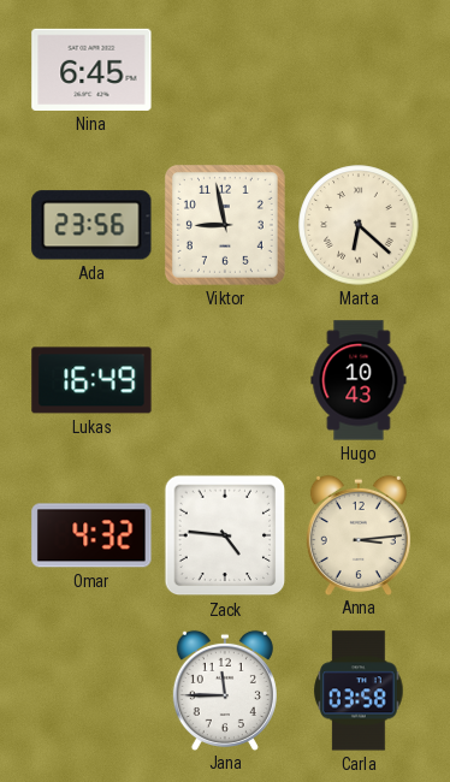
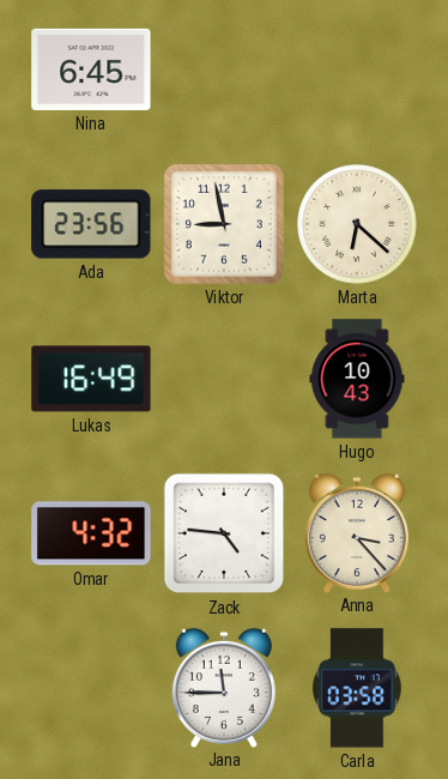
Anna: 3:14 -> 3:23 (357, 532)
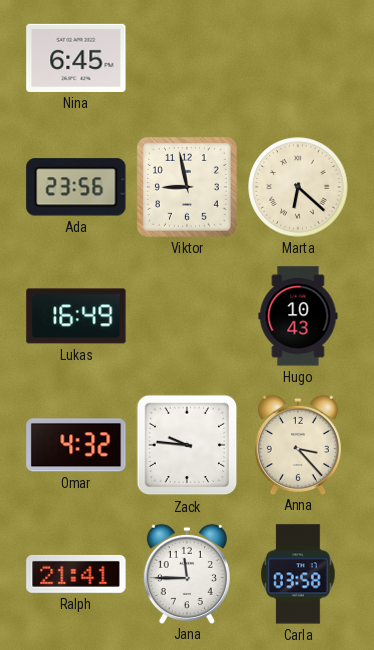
Zack: 4:46 -> 9:46 (187, 445)
Ralph: none -> 21:41 (76, 574)
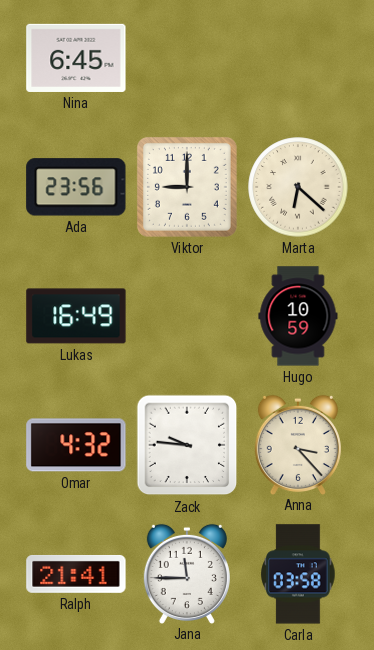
Viktor: 8:58 -> 9:00 (187, 187)
Hugo: 10:43 -> 10:59 (298, 316)
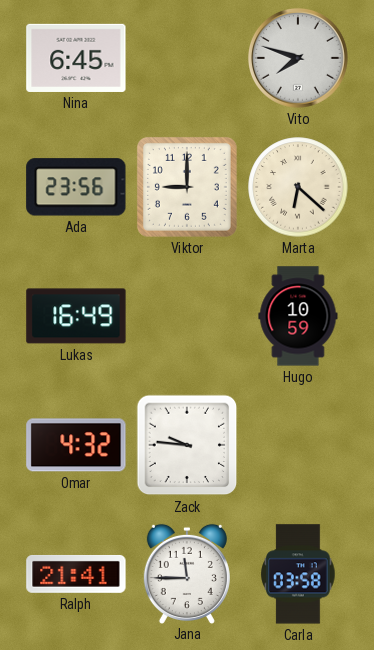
Vito: none -> 7:48 (299, 59)
Anna: 3:23 -> none (298, 444)
